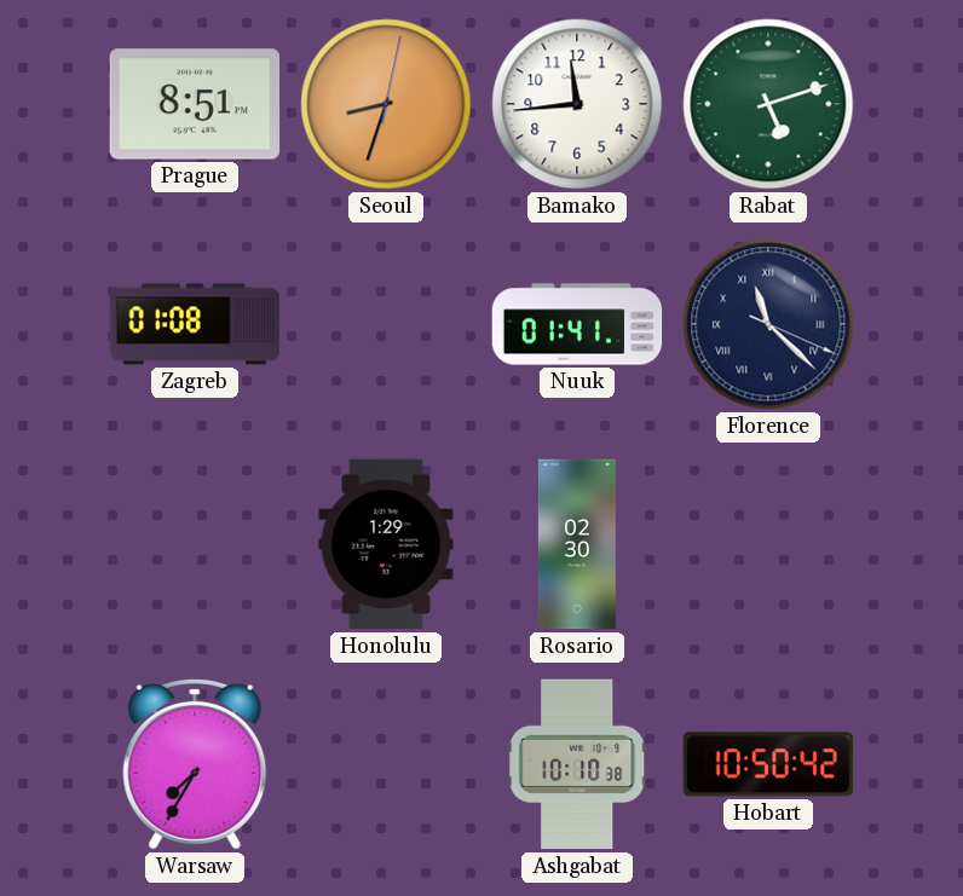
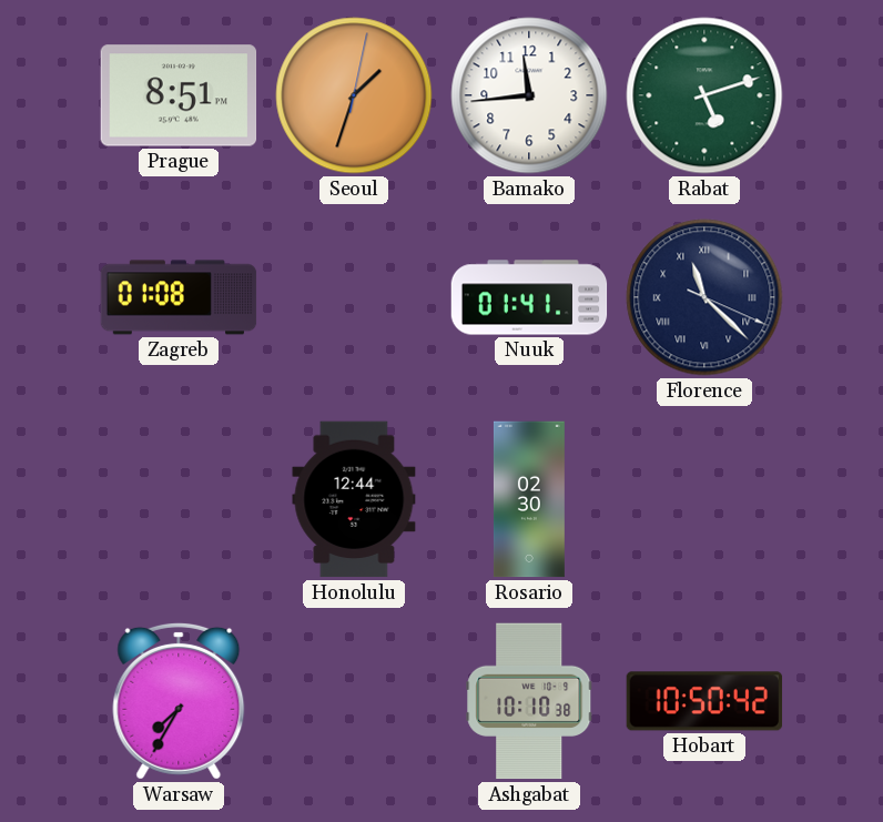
Seoul: 8:33 -> 1:33 (354, 95)
Honolulu: 1:29 -> 12:44 (354, 499)
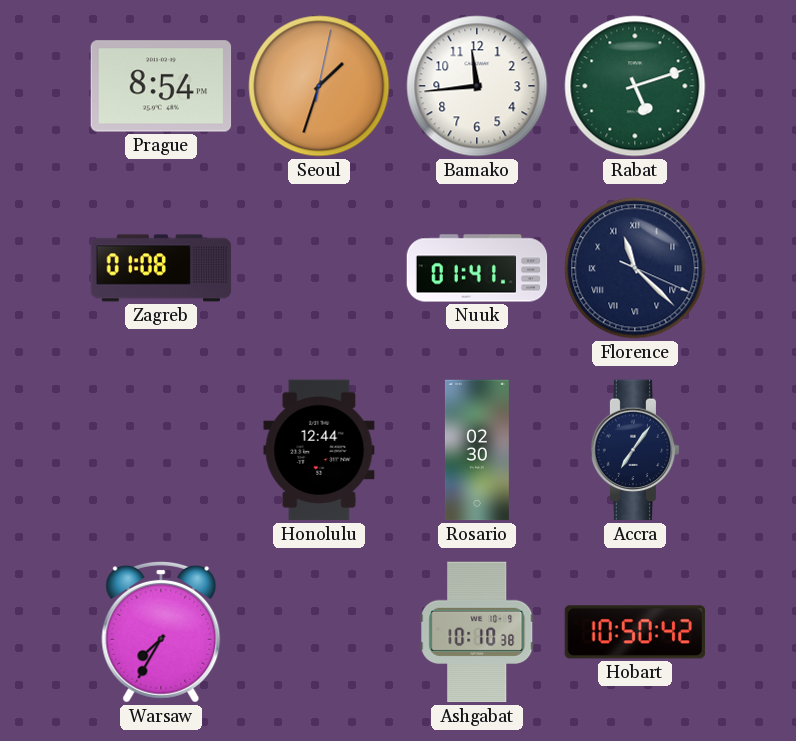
Prague: 8:51 -> 8:54 (161, 86)
Accra: none -> 7:06 (635, 450)
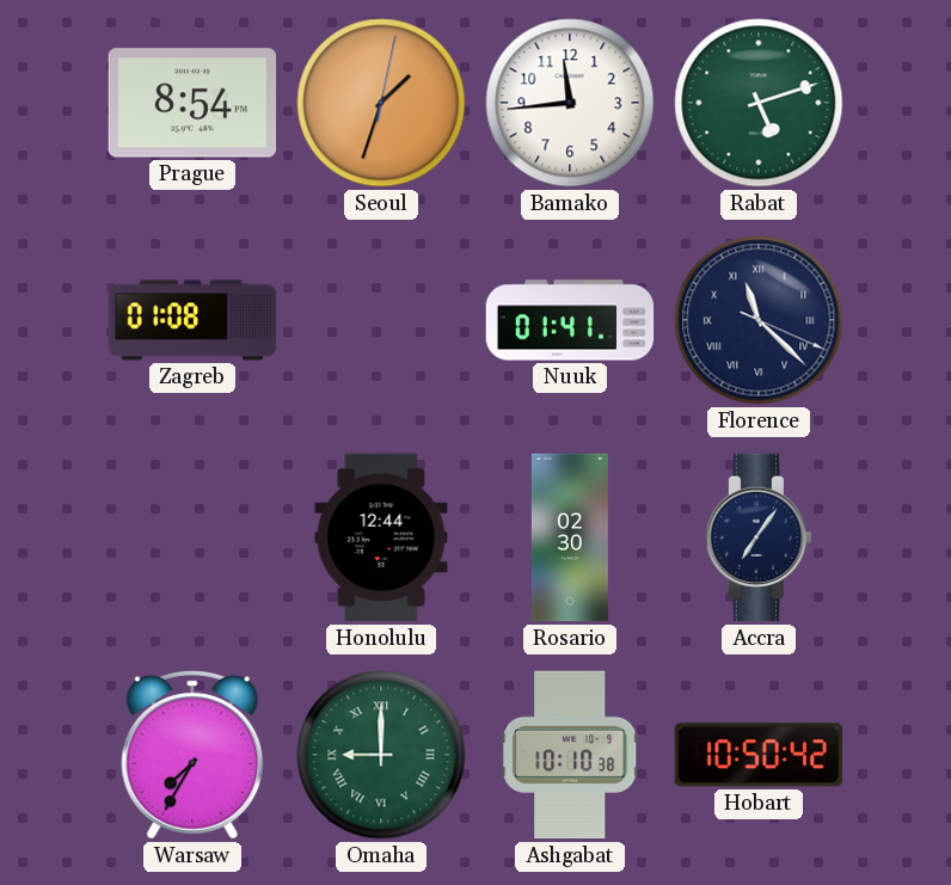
Omaha: none -> 9:00 (381, 755)
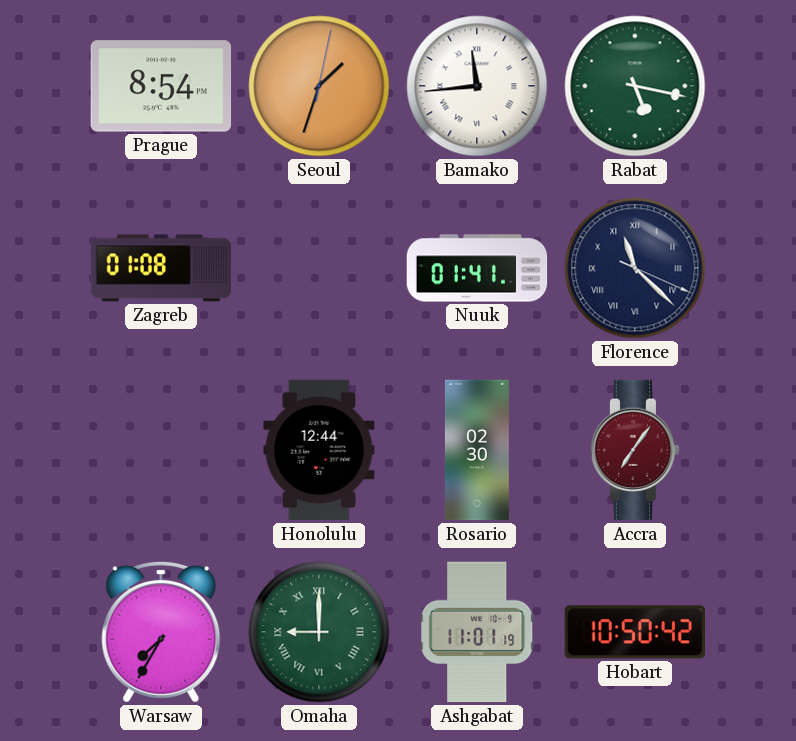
Bamako numerals: Arabic -> Roman (477, 86)
Rabat: 5:12 -> 5:17 (635, 86)
Accra dial: navy -> burgundy (635, 450)
Ashgabat: 10:10 -> 11:01 (477, 632)
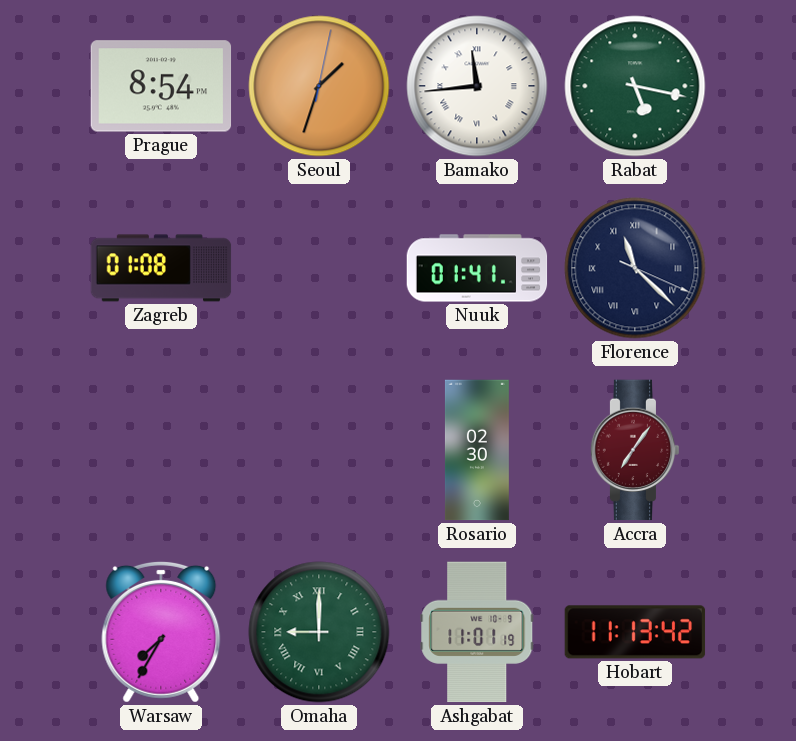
Honolulu: 12:44 -> none (319, 450)
Hobart: 10:50 -> 11:13 (635, 632)
